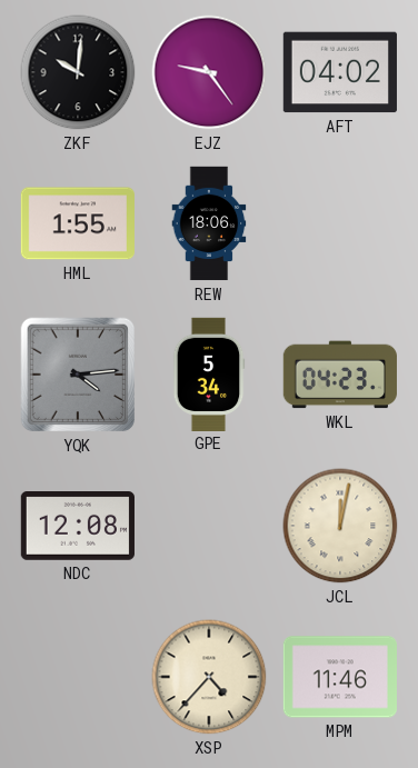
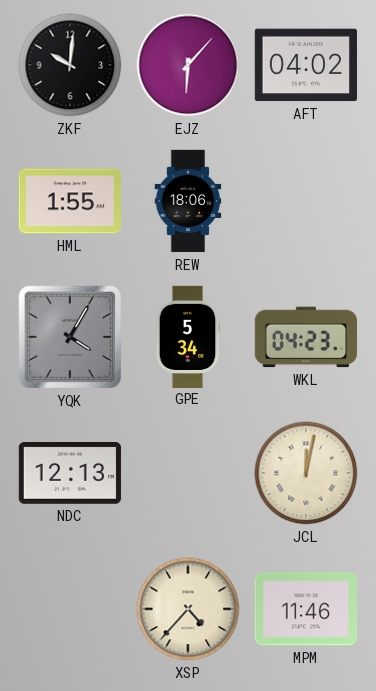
EJZ: 9:24 -> 6:07 (188, 65)
YQK: 4:14 -> 4:05 (70, 337)
NDC: 12:08 -> 12:13 (70, 474)
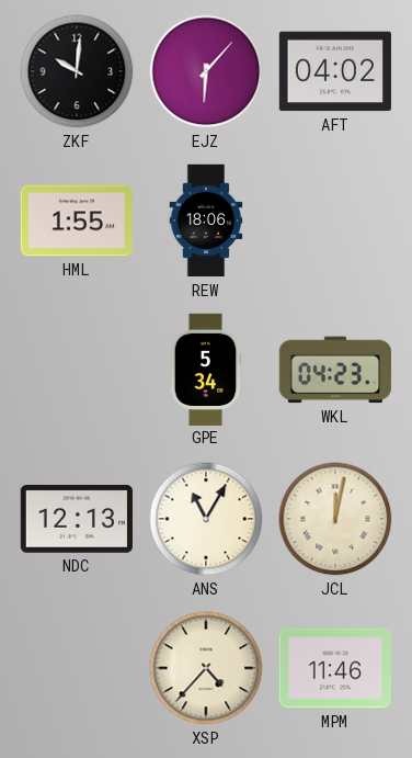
YQK: 4:05 -> none (70, 337)
ANS: none -> 11:05 (206, 519)
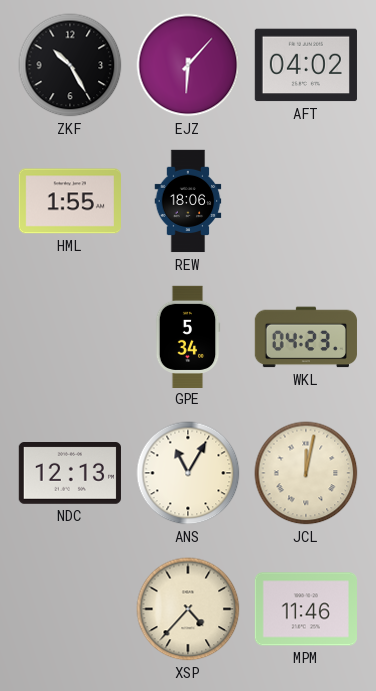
ZKF: 10:01 -> 10:25 (70, 65)
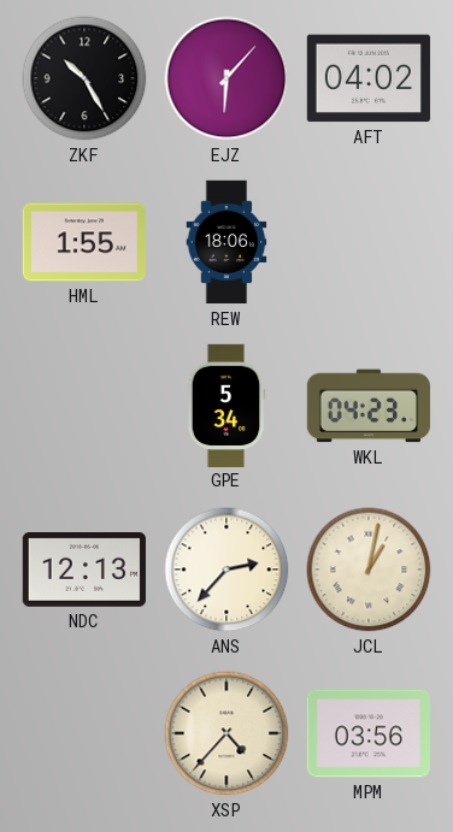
ANS: 11:05 -> 2:37 (226, 570)
JCL: 12:02 -> 1:02 (369, 570)
MPM: 11:46 -> 03:56 (369, 733)
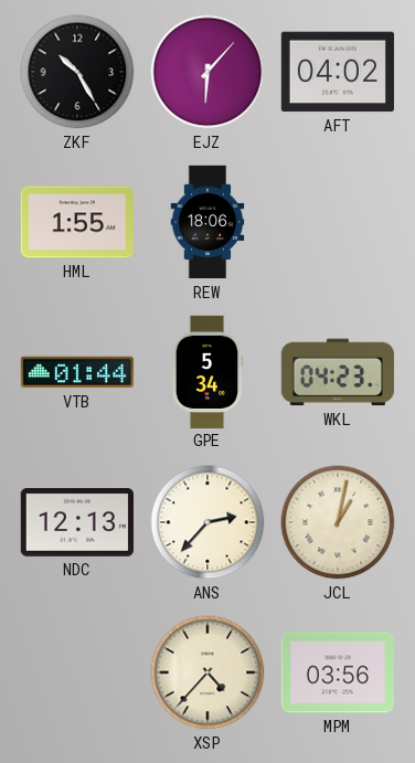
VTB: none -> 01:44 (77, 372)
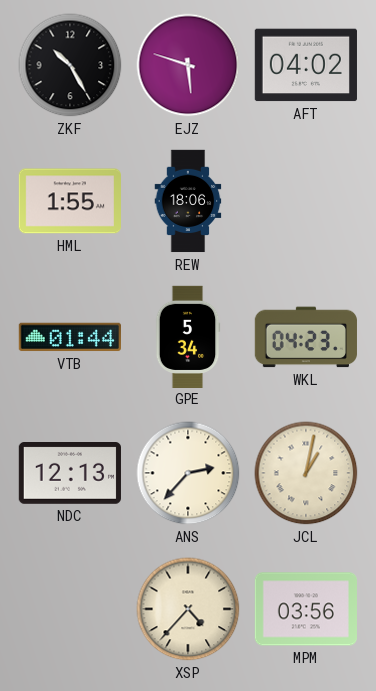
EJZ: 6:07 -> 5:48 (188, 65)
